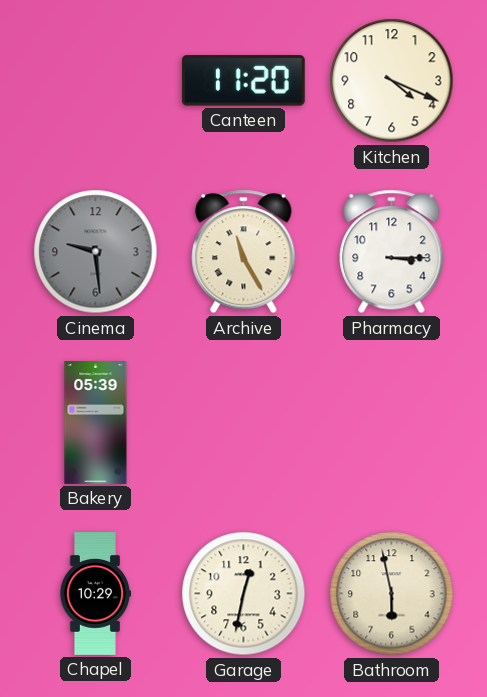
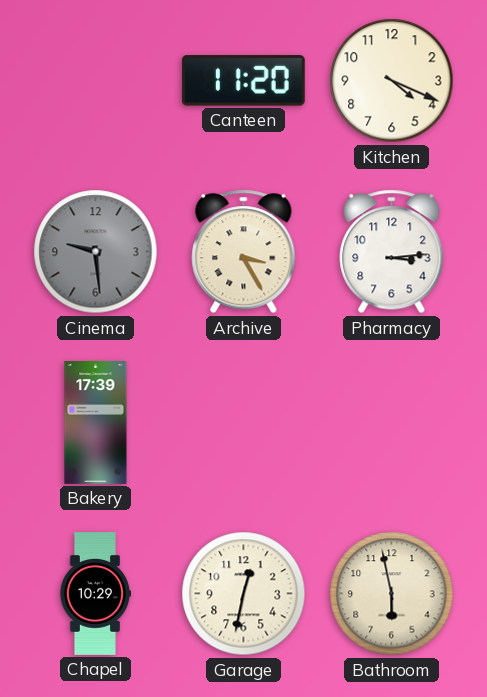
Archive: 11:25 -> 3:25 (244, 252)
Pharmacy: 3:15 -> 3:14 (392, 252)
Bakery: 05:39 -> 17:39 (96, 423)
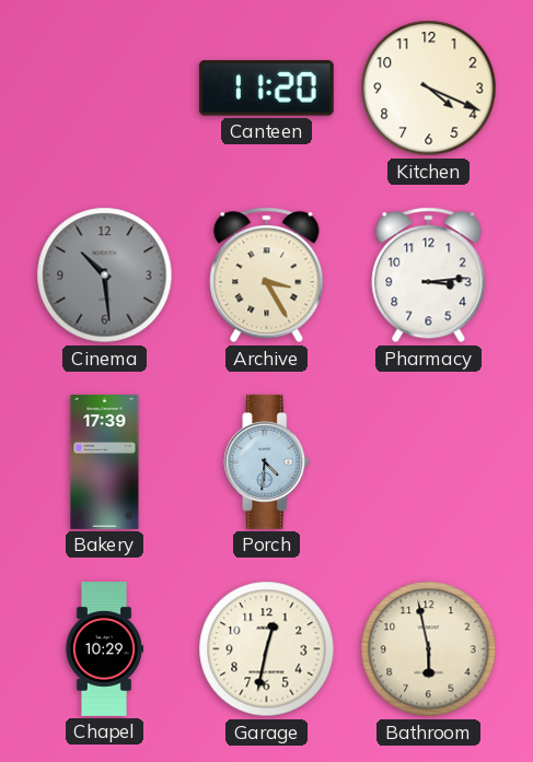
Cinema: 9:29 -> 10:29 (105, 276)
Porch: none -> 4:31 (267, 461)
